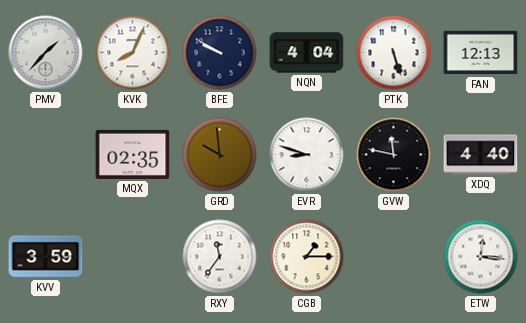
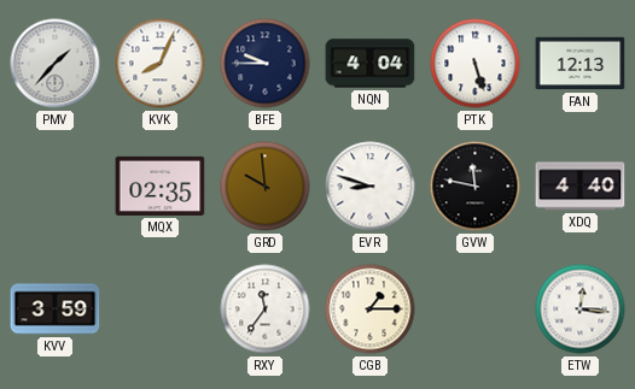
BFE: 9:50 -> 9:45 (266, 64)
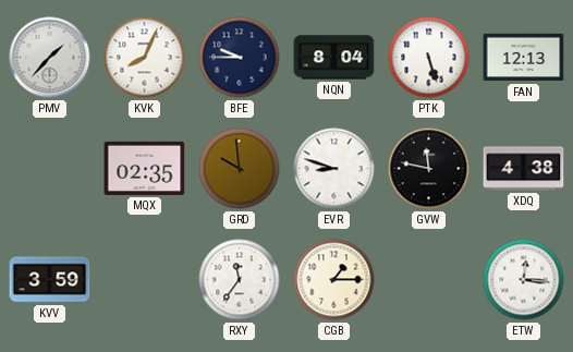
NQN: 4:04 -> 8:04 (334, 58)
XDQ: 4:40 -> 4:38 (524, 169)
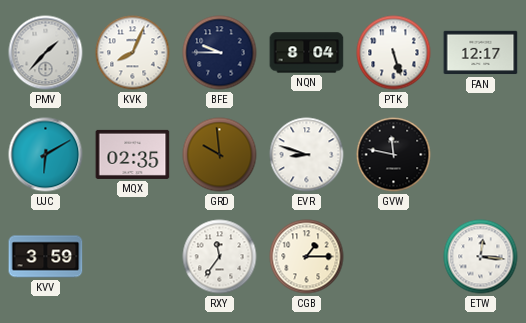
FAN: 12:13 -> 12:17 (481, 53)
UJC: none -> 6:10 (46, 155)
XDQ: 4:38 -> none (524, 169)
